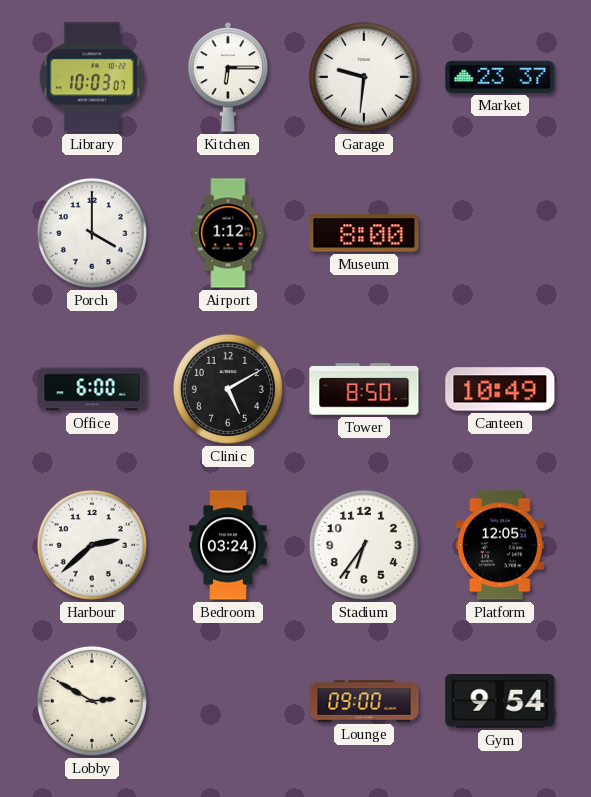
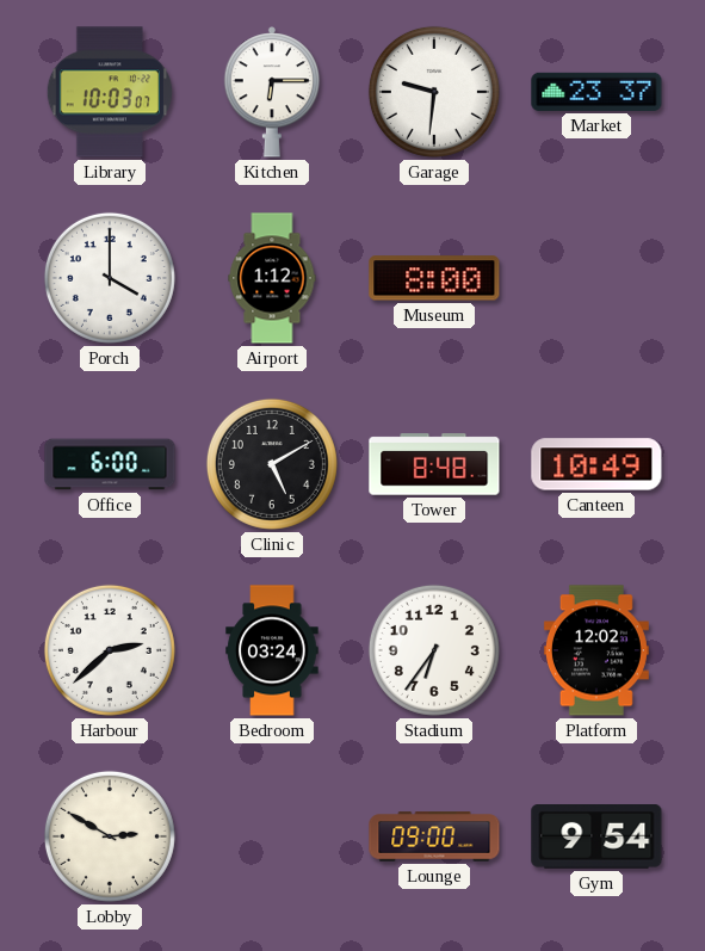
Tower: 8:50 -> 8:48 (434, 464)
Platform: 12:05 -> 12:02 (596, 650)
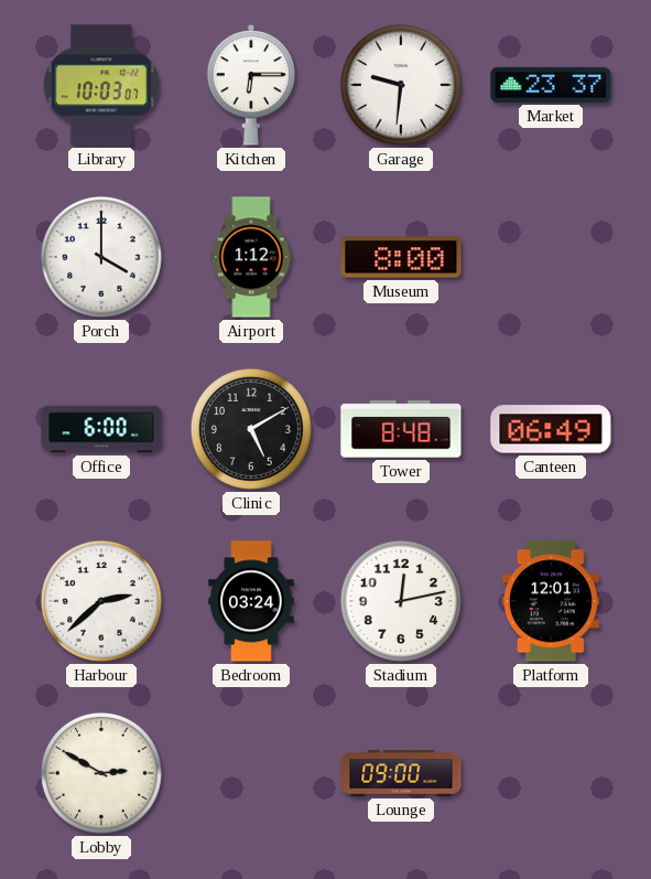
Canteen: 10:49 -> 06:49 (551, 429)
Stadium: 6:36 -> 12:13 (401, 601)
Platform: 12:02 -> 12:01 (551, 601)
Gym: 9:54 -> none (596, 838)
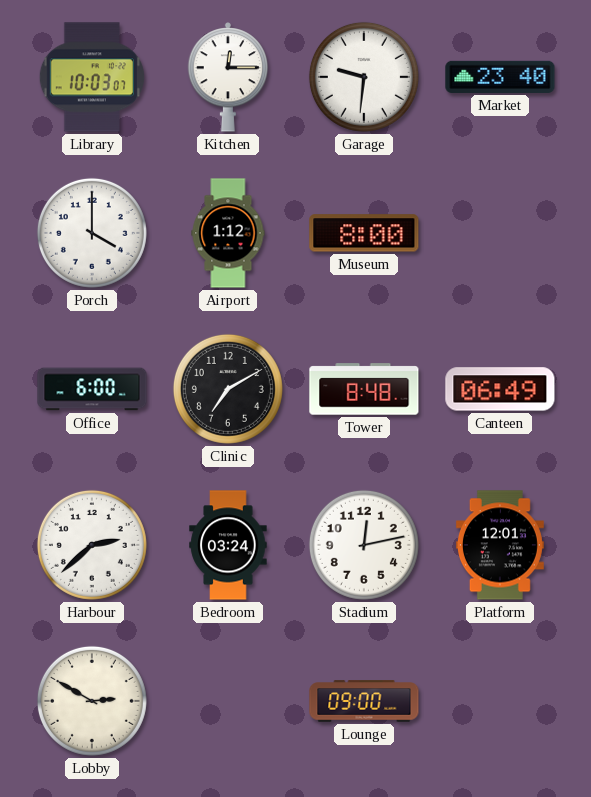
Kitchen: 6:15 -> 12:15 (228, 78)
Market: 23:37 -> 23:40 (500, 77)
Clinic: 5:10 -> 7:10 (228, 389)
